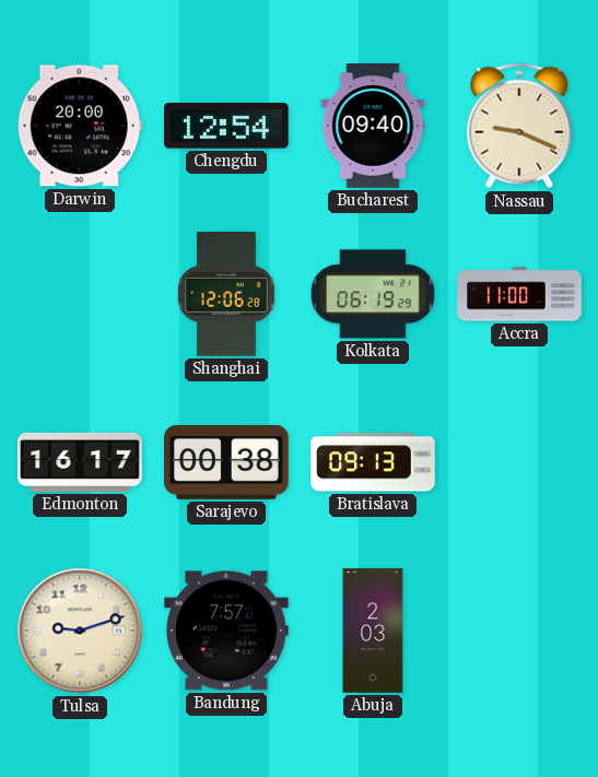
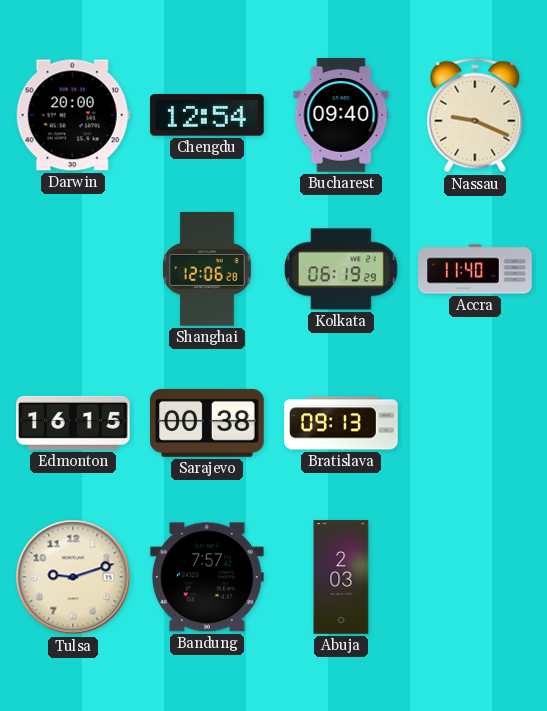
Accra: 11:00 -> 11:40 (475, 269)
Edmonton: 16:17 -> 16:15 (73, 423)
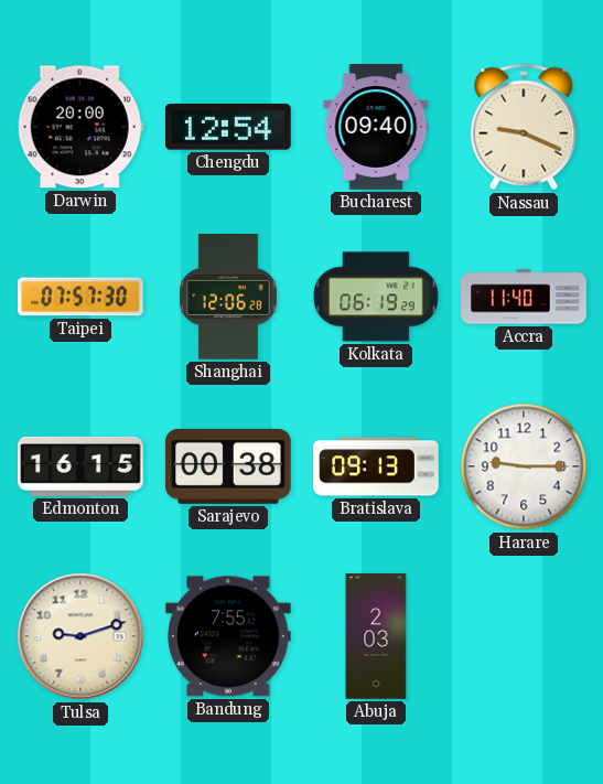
Taipei: none -> 07:57 (80, 297)
Harare: none -> 9:15 (524, 466)
Bandung: 7:57 -> 7:55 (229, 636)
